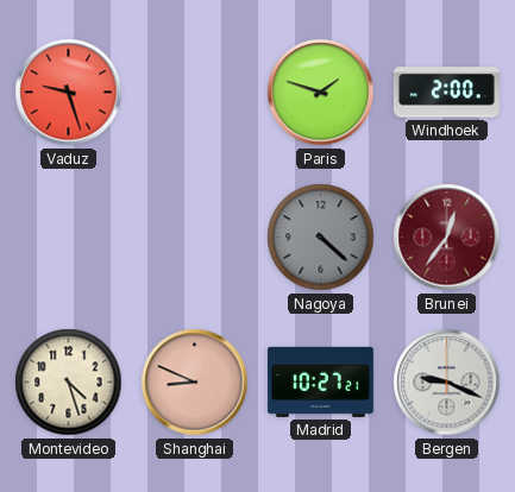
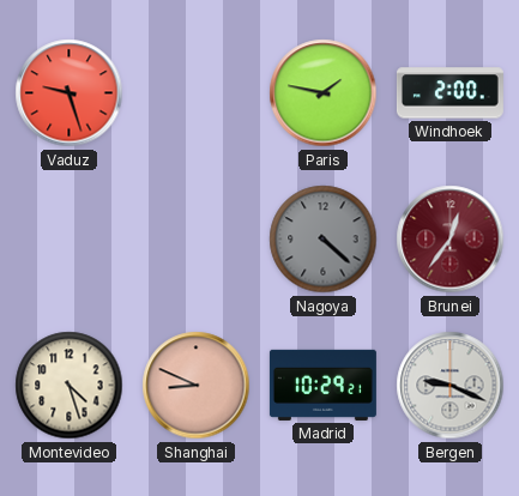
Paris: 1:48 -> 1:47 (324, 93)
Madrid: 10:27 -> 10:29 (322, 385)
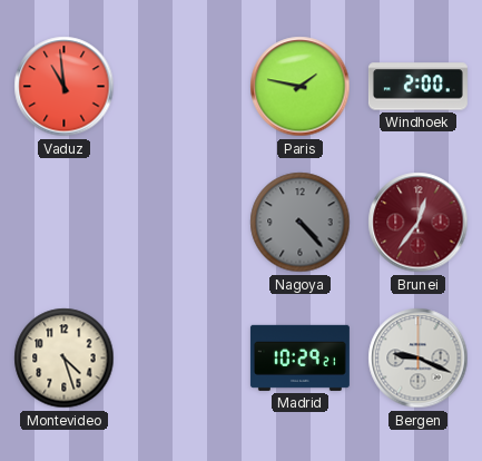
Vaduz: 9:27 -> 10:59 (65, 87)
Nagoya: 4:22 -> 4:23 (301, 223)
Shanghai: 8:49 -> none (197, 386)
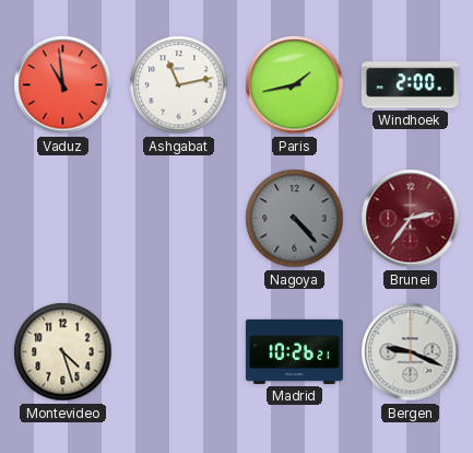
Ashgabat: none -> 11:13 (179, 85)
Paris: 1:47 -> 1:43 (295, 85)
Brunei: 12:36 -> 2:36 (411, 219)
Madrid: 10:29 -> 10:26 (294, 351)
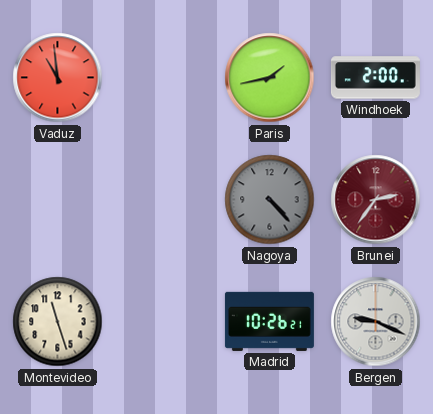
Ashgabat: 11:13 -> none (179, 85)
Montevideo: 4:27 -> 11:27 (58, 322)
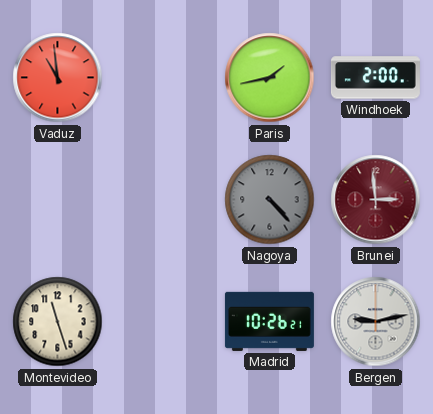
Brunei: 2:36 -> 2:59 (376, 200)
Bergen: 9:19 -> 9:13 (376, 322)
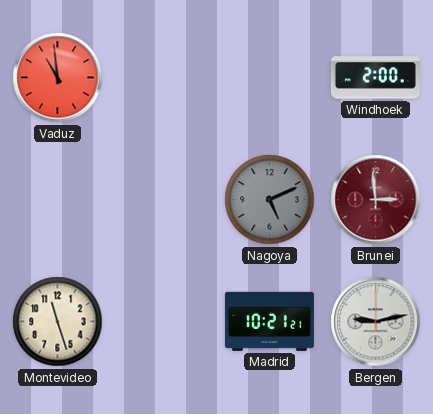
Paris: 1:43 -> none (270, 78)
Nagoya: 4:23 -> 5:11 (270, 200)
Madrid: 10:26 -> 10:21 (269, 321)
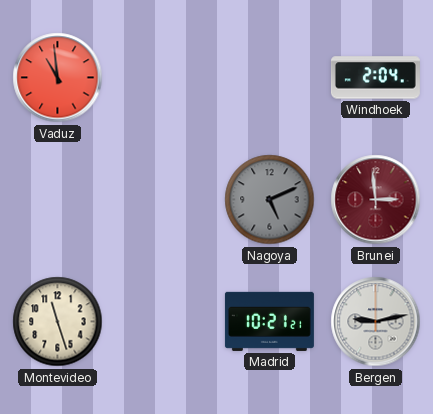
Windhoek: 2:00 -> 2:04 (375, 78)
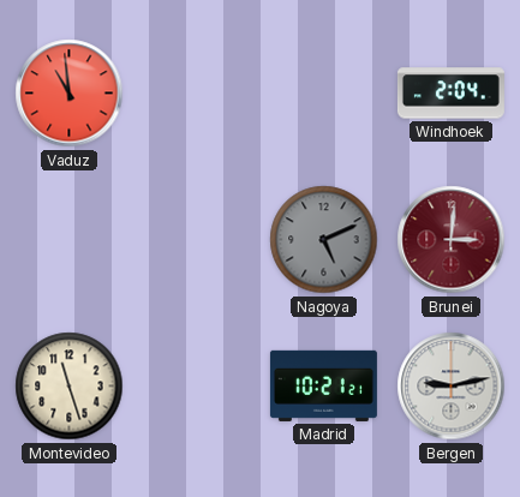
Brunei: 2:59 -> 3:01 (452, 240)
